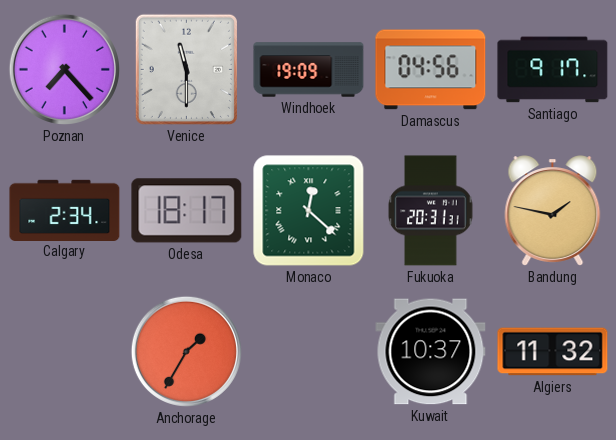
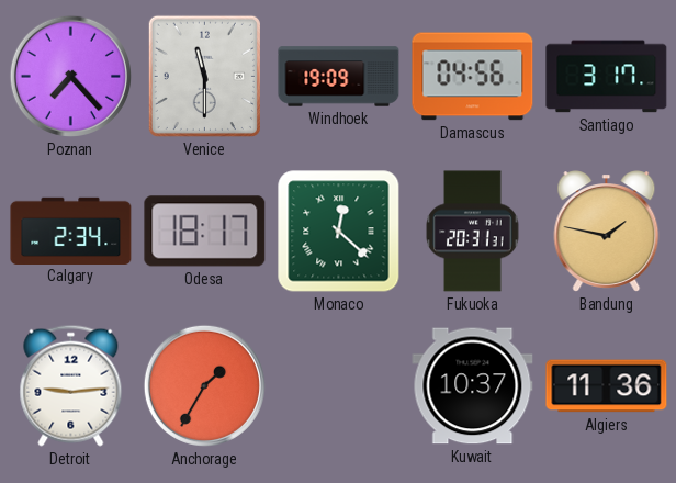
Santiago: 9:17 -> 3:17 (607, 77)
Detroit: none -> 9:14 (71, 385)
Algiers: 11:32 -> 11:36 (607, 386)
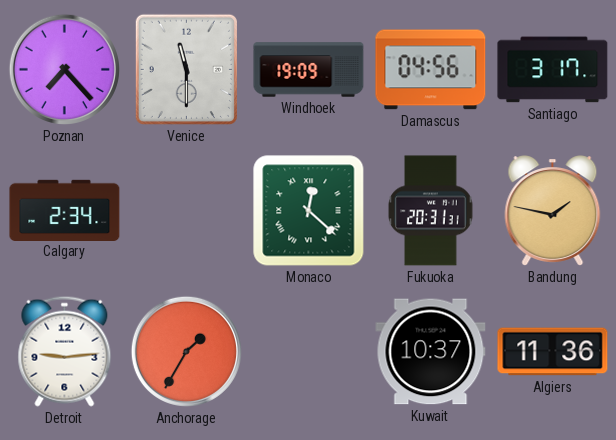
Odesa: 18:17 -> none (205, 232)
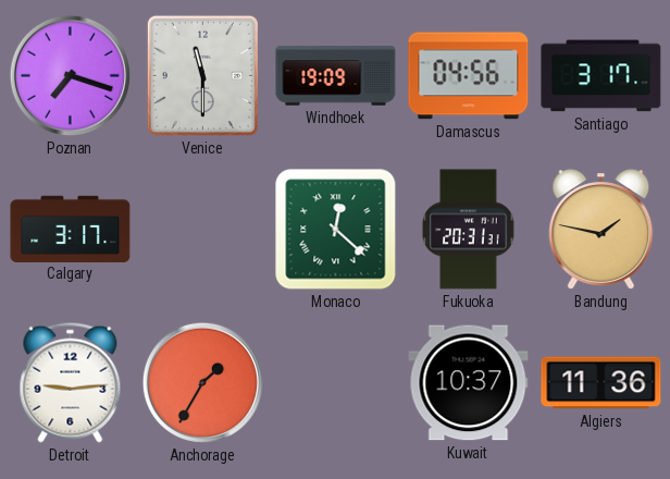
Poznan: 7:23 -> 7:18 (70, 75)
Calgary: 2:34 -> 3:17 (71, 229)
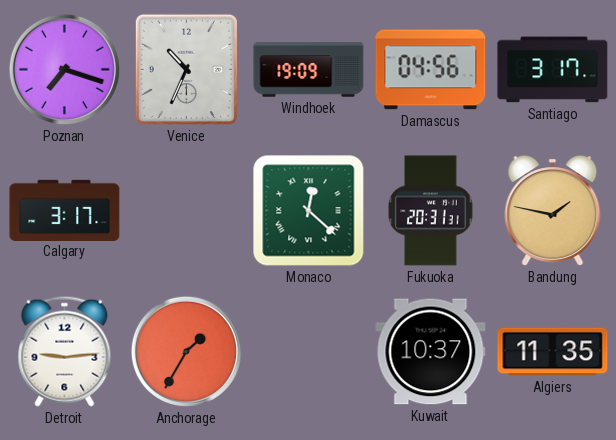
Venice: 11:30 -> 10:34 (186, 69)
Algiers: 11:36 -> 11:35 (553, 352)
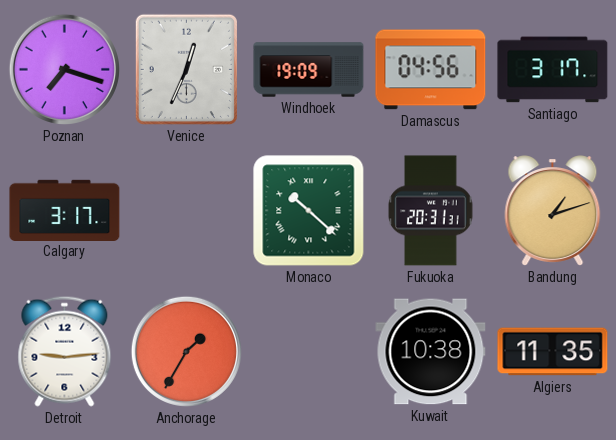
Venice: 10:34 -> 12:34 (186, 69)
Monaco: 12:22 -> 10:22 (309, 211)
Bandung: 1:47 -> 1:12 (553, 211)
Kuwait: 10:37 -> 10:38 (431, 352)
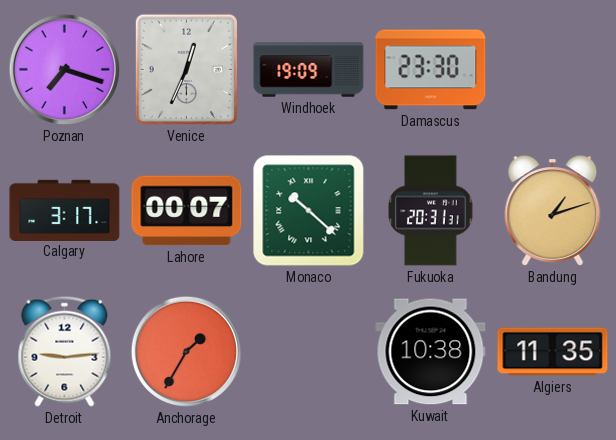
Damascus: 04:56 -> 23:30 (431, 70)
Santiago: 3:17 -> none (553, 70)
Lahore: none -> 00:07 (187, 211)
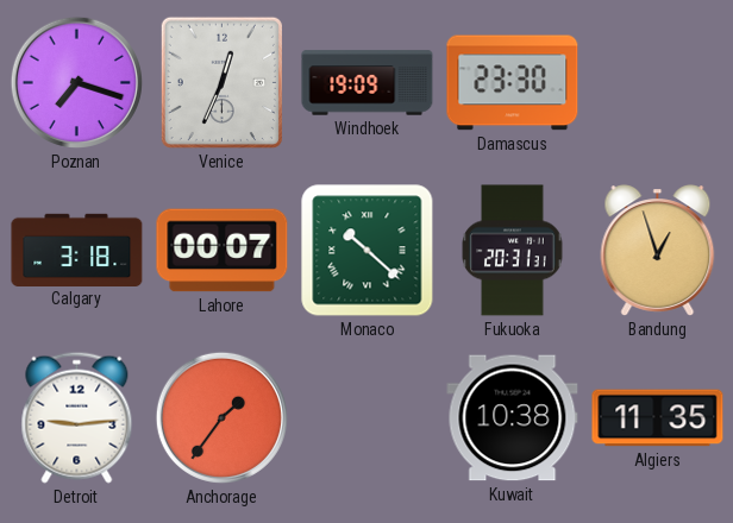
Calgary: 3:17 -> 3:18 (77, 250)
Bandung: 1:12 -> 12:57 (658, 251)
Anchorage: 1:35 -> 1:36 (221, 417)
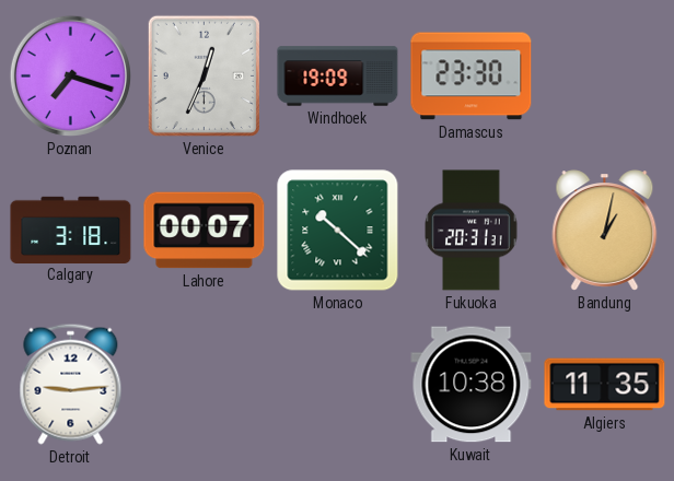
Bandung: 12:57 -> 1:02 (605, 231)
Anchorage: 1:36 -> none (221, 417)
